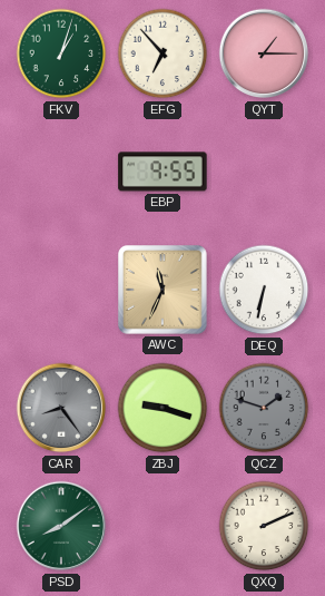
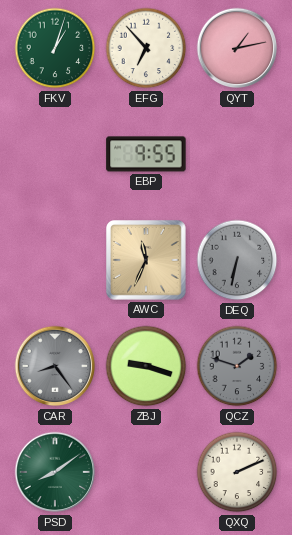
QYT: 1:15 -> 1:13 (237, 48)
DEQ dial: white -> grey (237, 260)
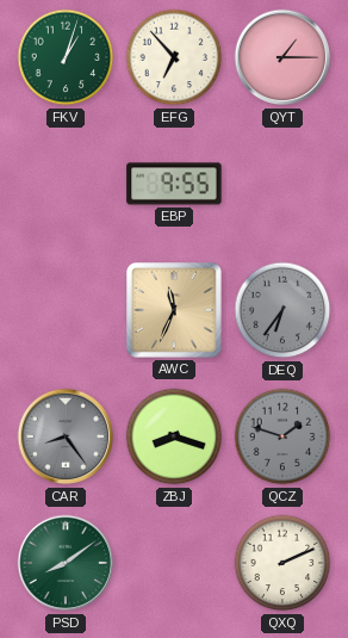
QYT: 1:13 -> 1:15 (282, 57)
DEQ: 6:32 -> 6:36 (282, 310)
ZBJ: 9:18 -> 8:18 (174, 436)
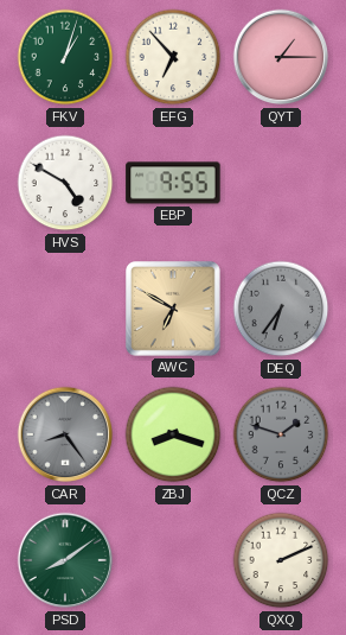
HVS: none -> 4:50 (65, 183)
AWC: 11:34 -> 6:50 (174, 310)
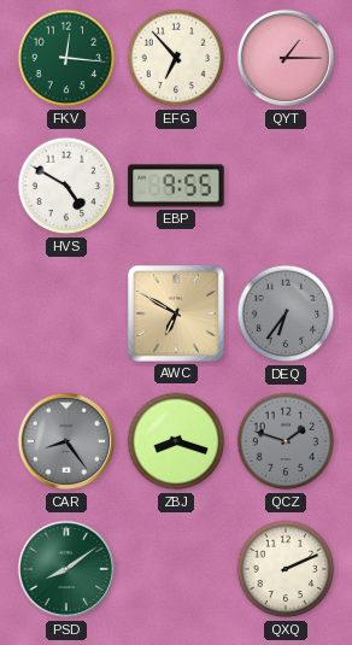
FKV: 1:03 -> 12:16 (66, 58)
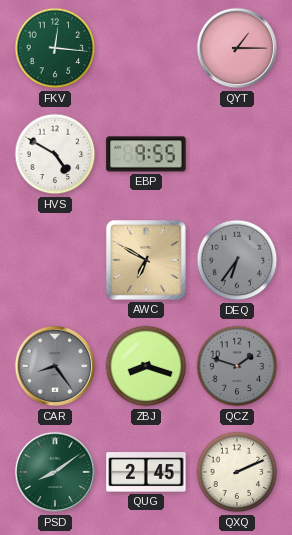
EFG: 6:53 -> none (176, 58)
QUG: none -> 2:45 (146, 472)
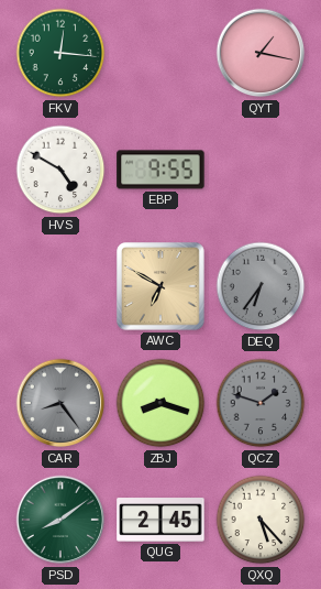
QYT: 1:15 -> 1:17 (261, 53)
QXQ: 2:11 -> 5:23 (261, 520)
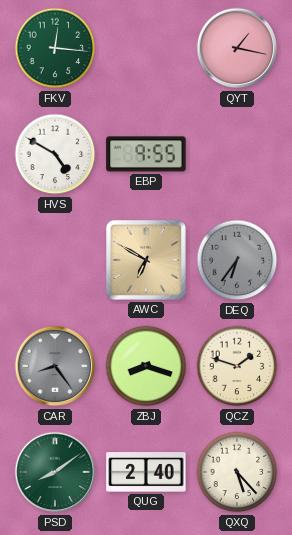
QCZ dial: grey -> cream (237, 366)
QUG: 2:45 -> 2:40 (146, 472)
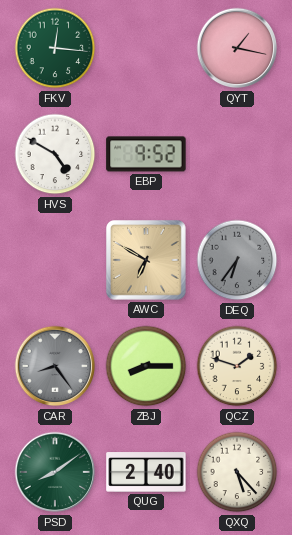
EBP: 9:55 -> 9:52 (146, 154)
ZBJ: 8:18 -> 8:15 (146, 366)
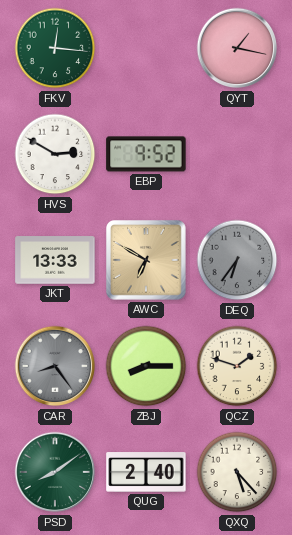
HVS: 4:50 -> 2:50 (55, 154)
JKT: none -> 13:33 (55, 260)
